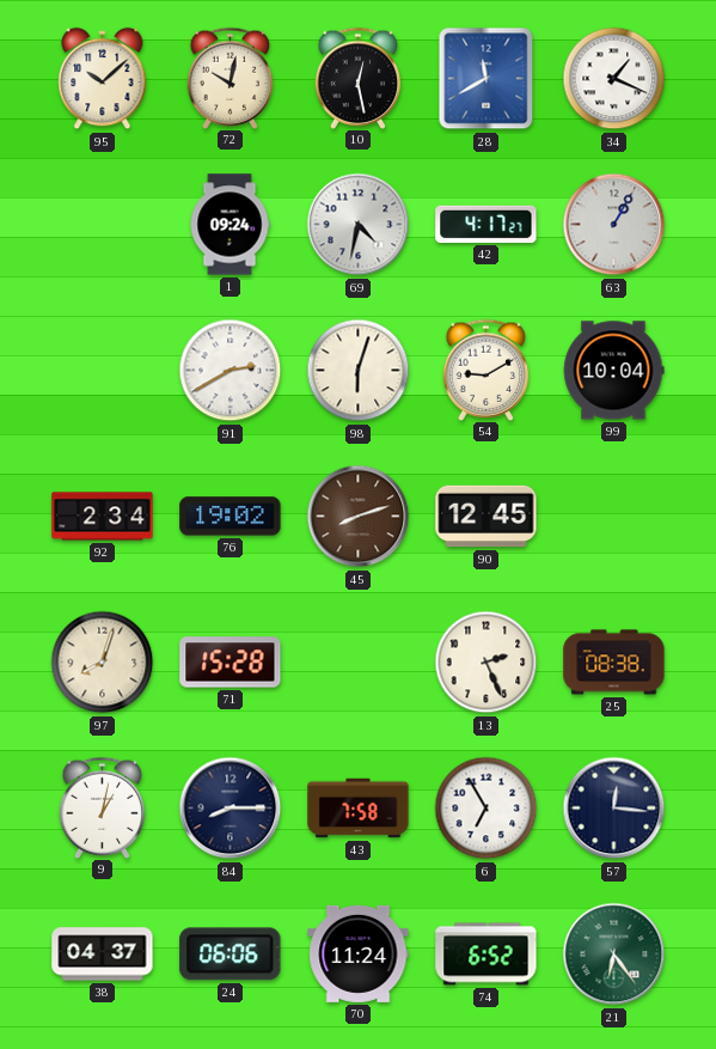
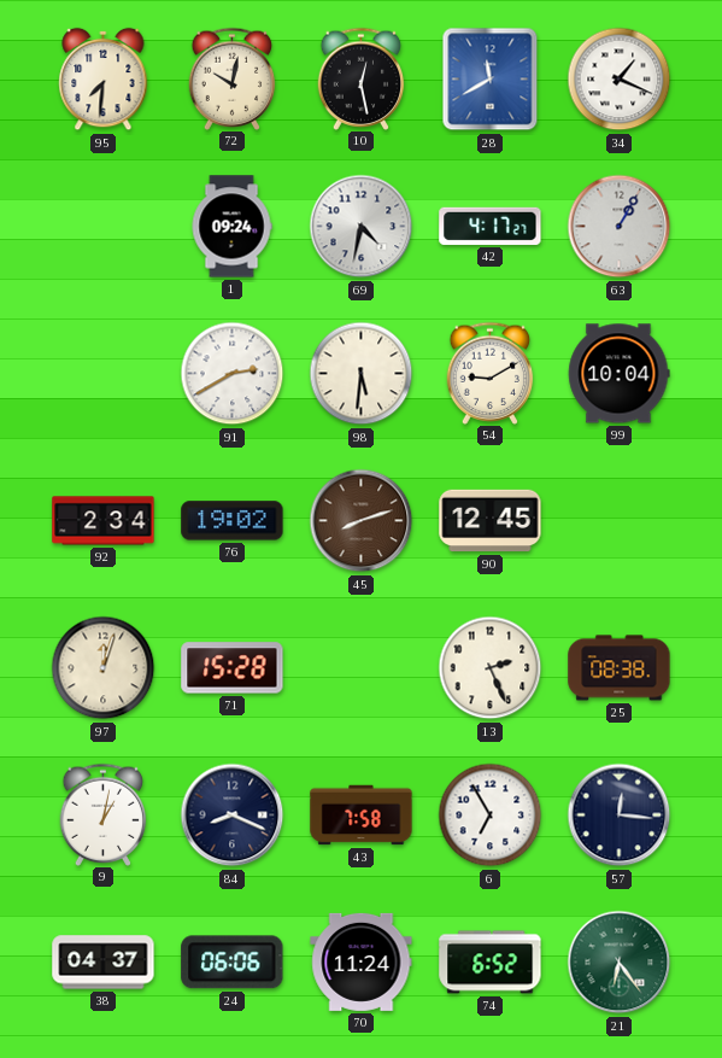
95: 10:08 -> 7:31 (104, 80)
98: 6:03 -> 5:31 (362, 374)
97: 8:03 -> 12:03 (104, 668)
84: 8:15 -> 8:19 (233, 816)
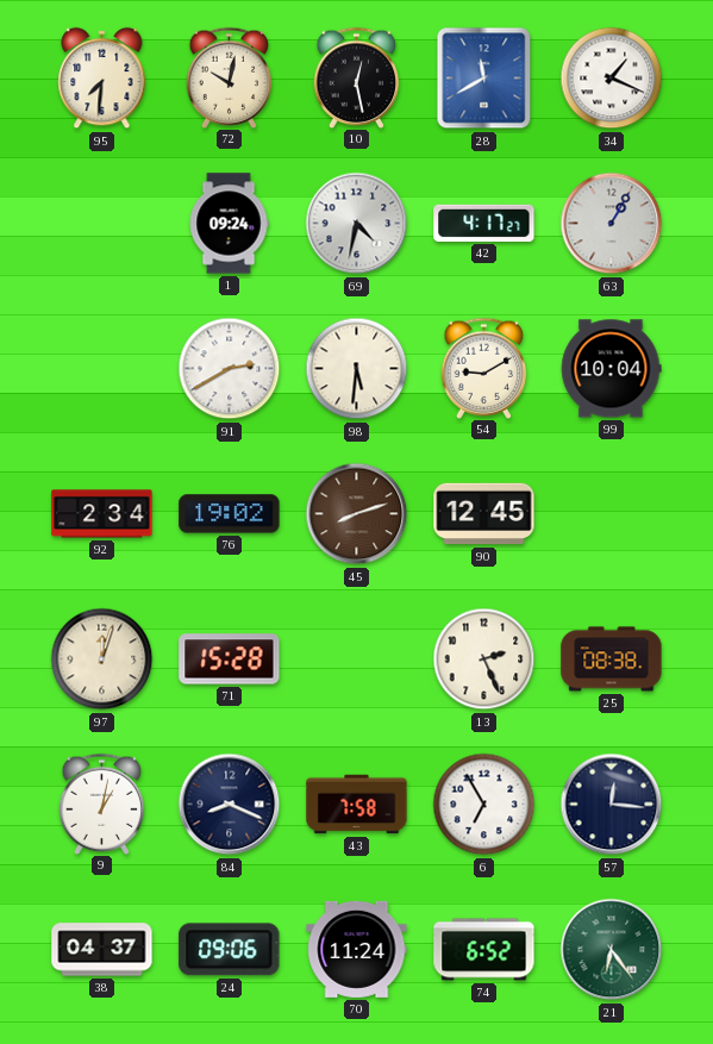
24: 06:06 -> 09:06 (230, 950)
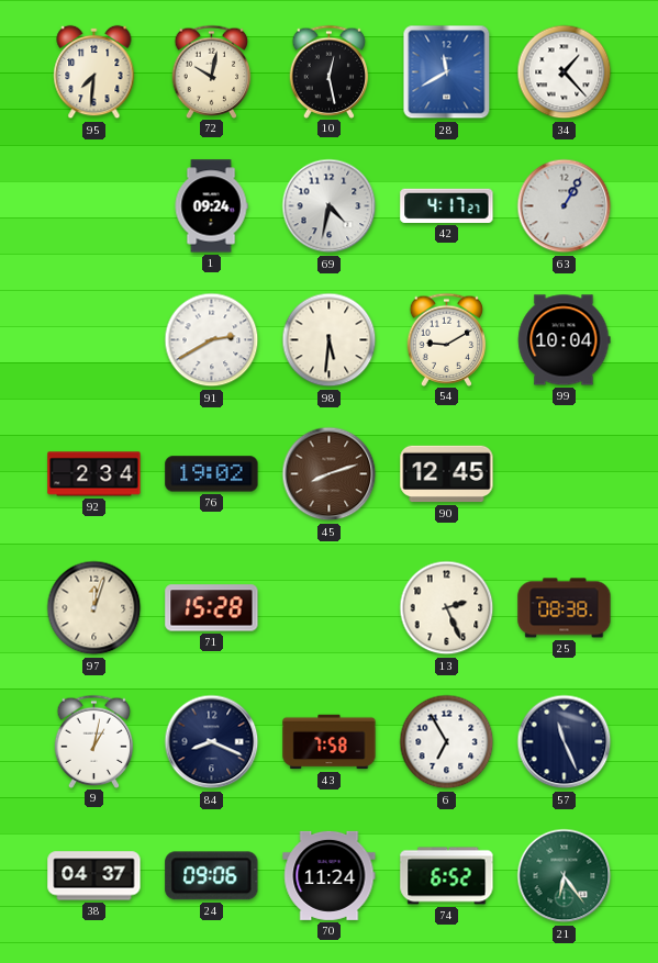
34: 1:19 -> 1:23 (565, 72)
57: 12:16 -> 11:26 (565, 742)
